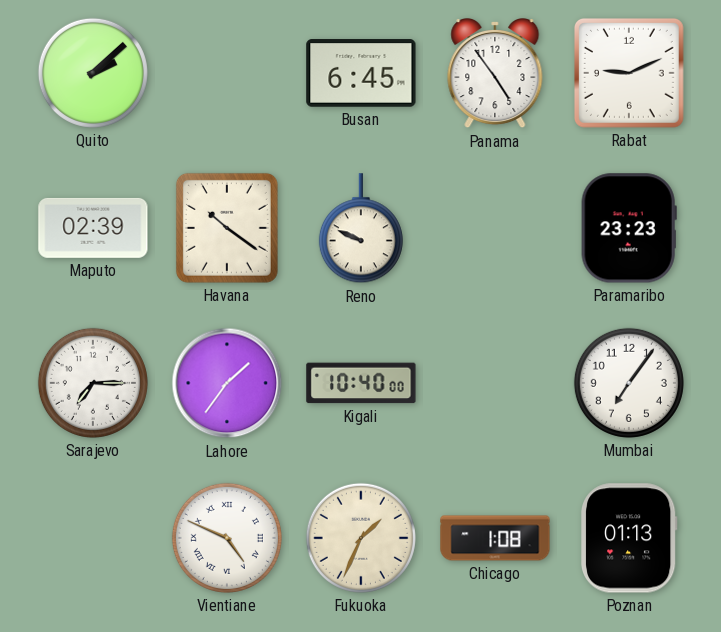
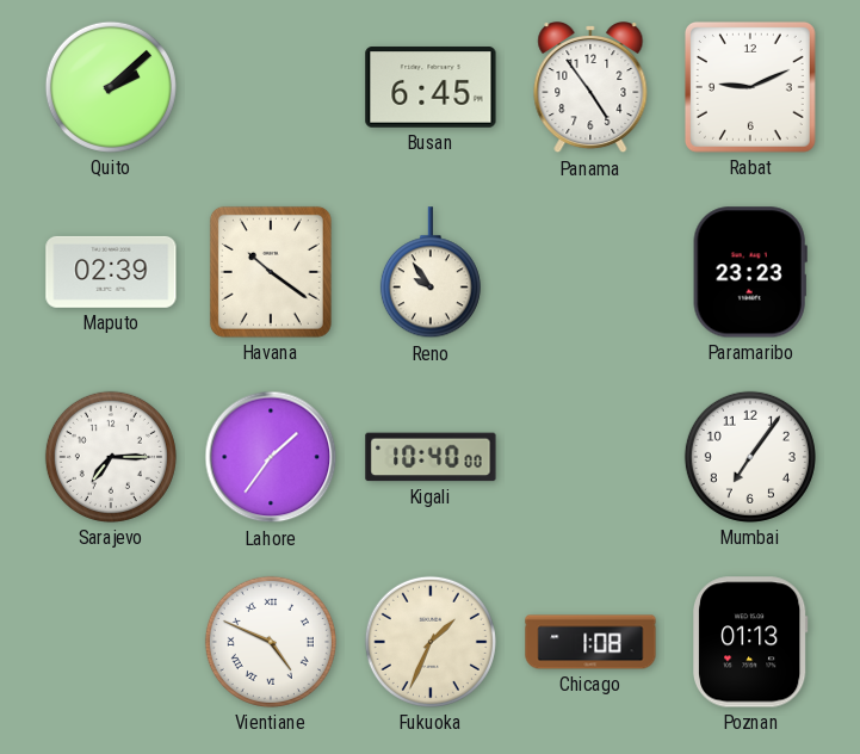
Reno: 9:49 -> 9:54 (431, 273)
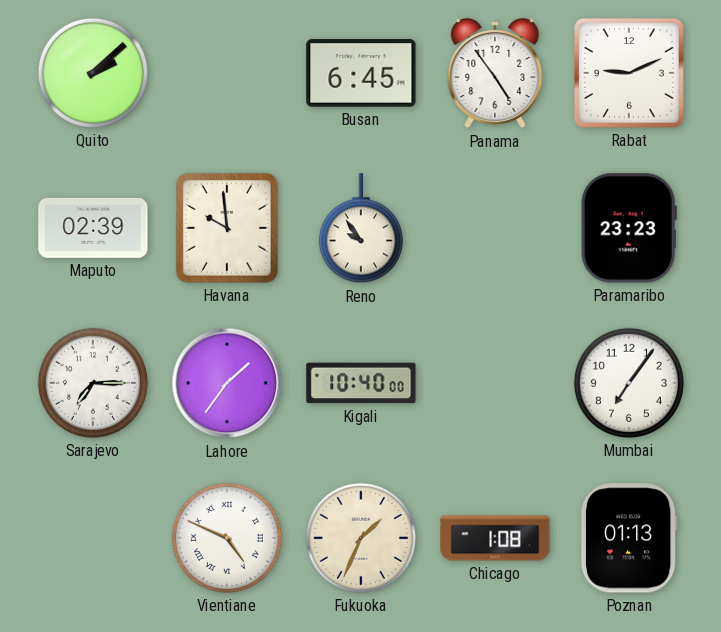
Havana: 10:21 -> 9:59 (227, 228)
